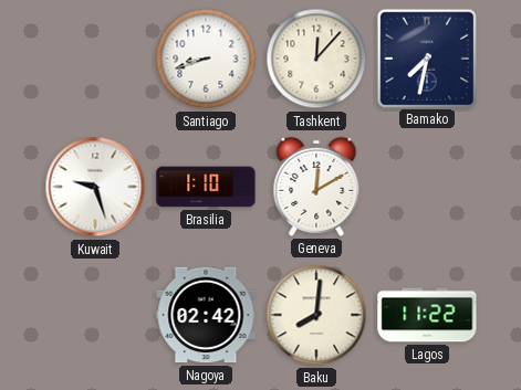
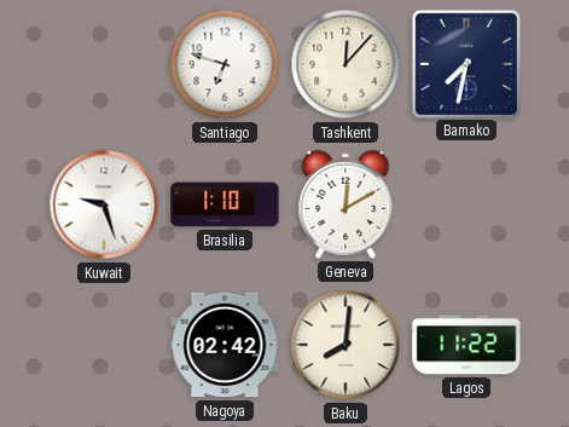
Santiago: 8:42 -> 6:48 (225, 64)
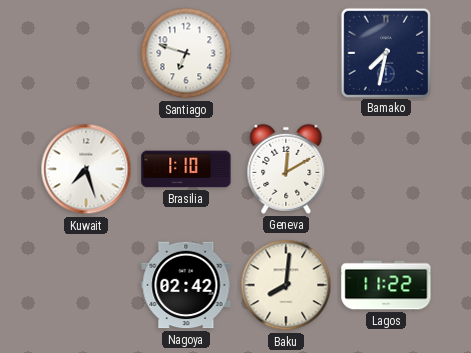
Tashkent: 12:07 -> none (346, 64)
Kuwait: 9:27 -> 7:27 (86, 169)
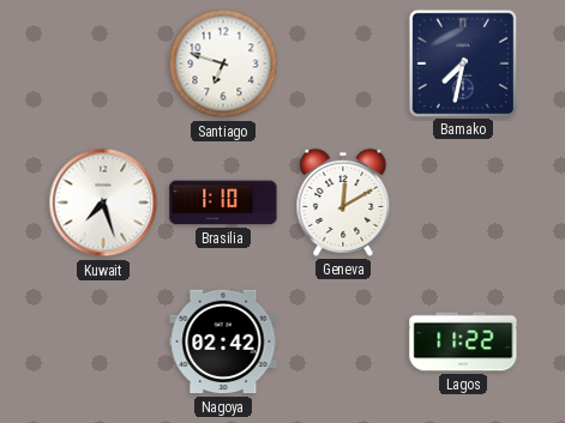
Baku: 8:01 -> none (286, 285)
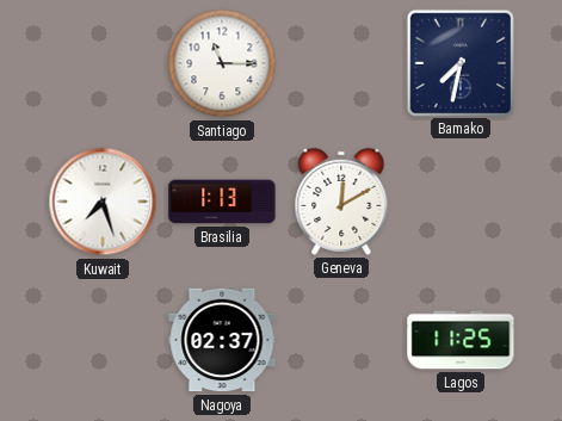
Santiago: 6:48 -> 11:15 (222, 63)
Brasilia: 1:10 -> 1:13 (222, 202)
Nagoya: 02:42 -> 02:37 (222, 340)
Lagos: 11:22 -> 11:25 (461, 340)
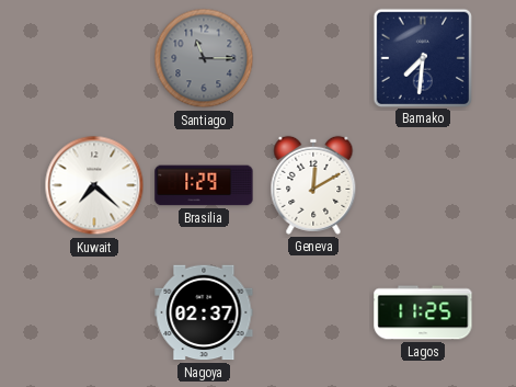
Santiago dial: white -> grey (204, 58)
Bamako: 7:32 -> 7:31 (422, 57)
Kuwait: 7:27 -> 7:22 (94, 185)
Brasilia: 1:13 -> 1:29 (204, 185)
